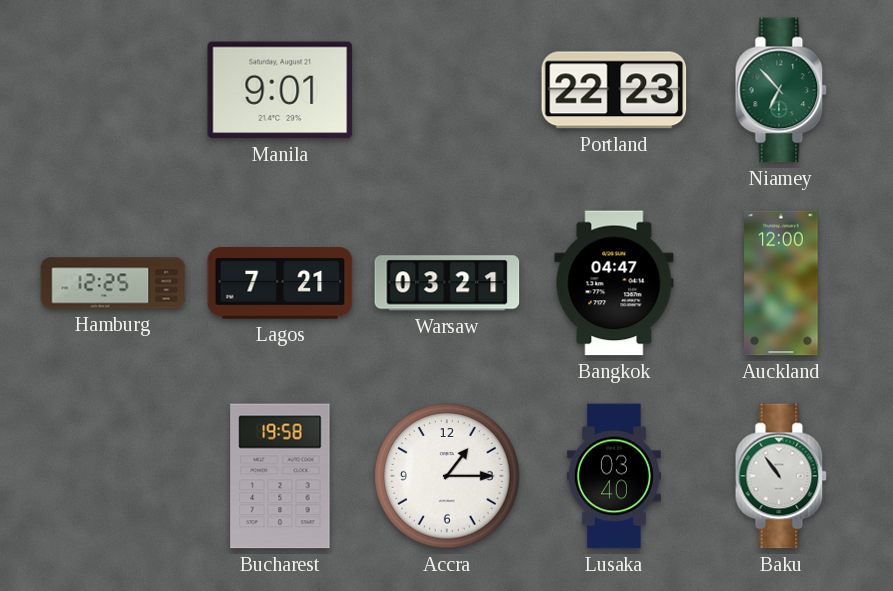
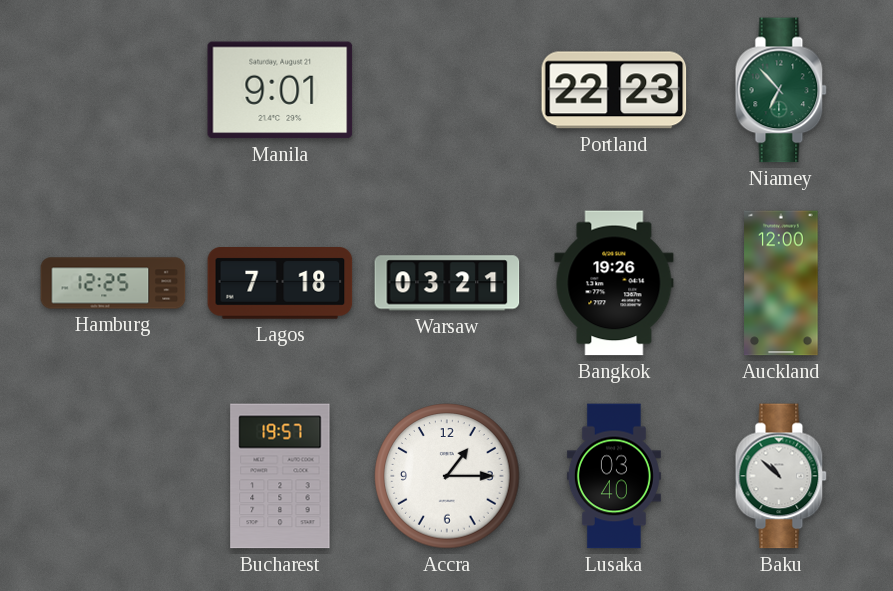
Lagos: 7:21 -> 7:18 (280, 284)
Bangkok: 04:47 -> 19:26 (614, 283)
Bucharest: 19:58 -> 19:57 (280, 476)
Baku: 10:54 -> 10:52 (781, 476)
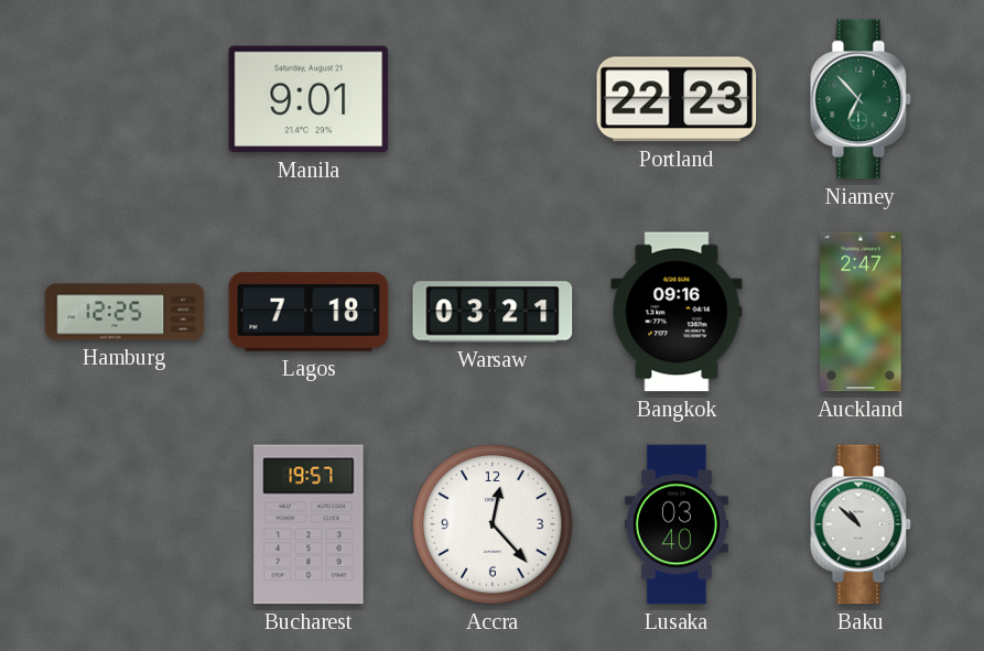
Bangkok: 19:26 -> 09:16 (677, 312)
Auckland: 12:00 -> 2:47 (861, 312)
Accra: 1:15 -> 12:23 (493, 524)
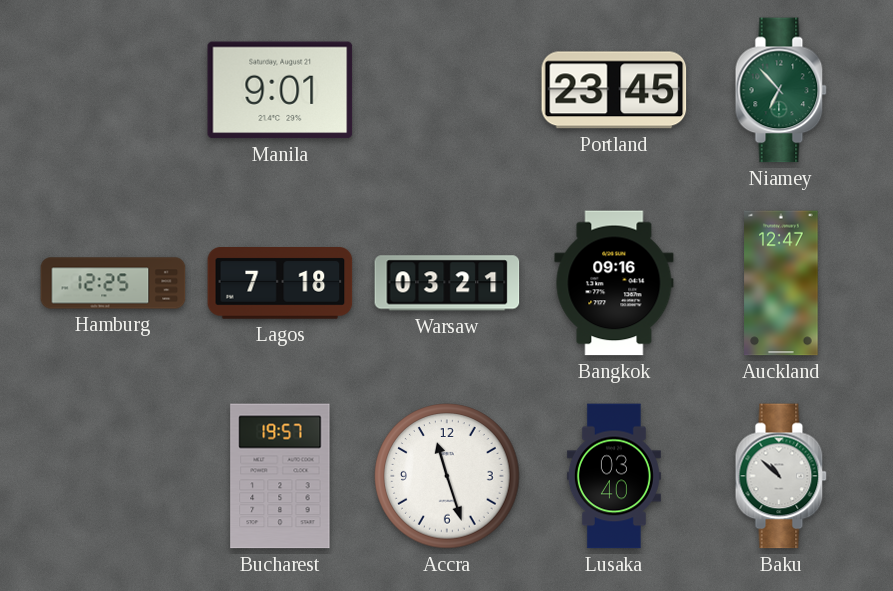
Portland: 22:23 -> 23:45 (614, 90)
Auckland: 2:47 -> 12:47 (781, 283)
Accra: 12:23 -> 11:27 (447, 476)
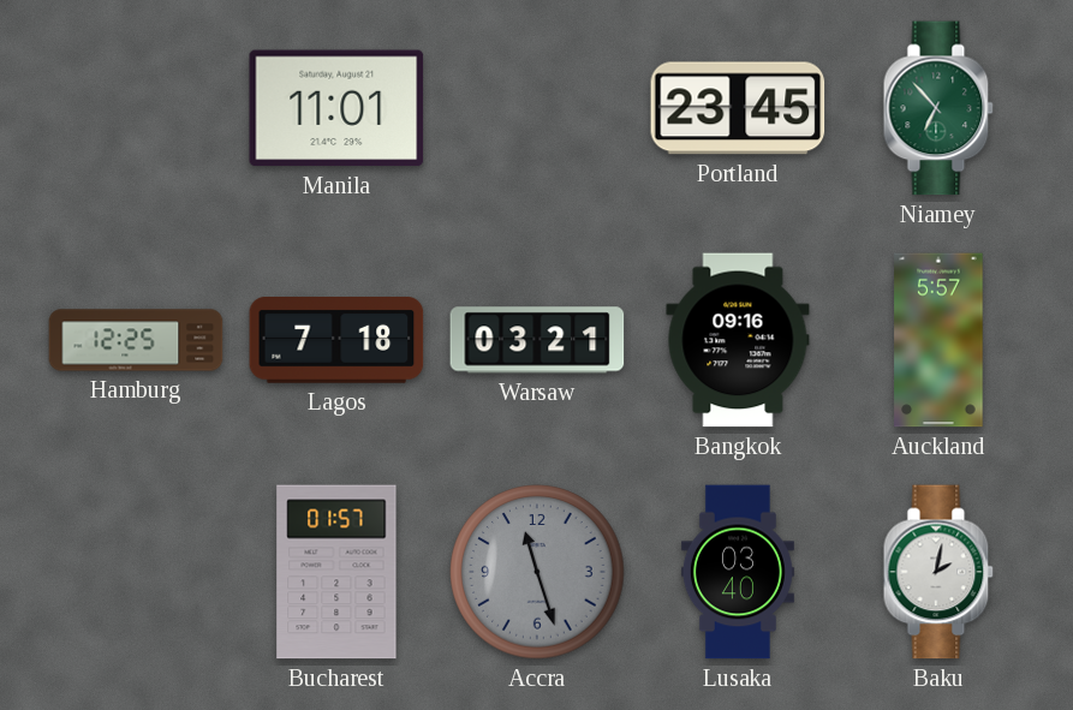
Manila: 9:01 -> 11:01 (336, 108)
Auckland: 12:47 -> 5:57 (938, 340)
Bucharest: 19:57 -> 01:57 (336, 572)
Accra dial: white -> grey (537, 572)
Baku: 10:52 -> 2:02 (938, 572)
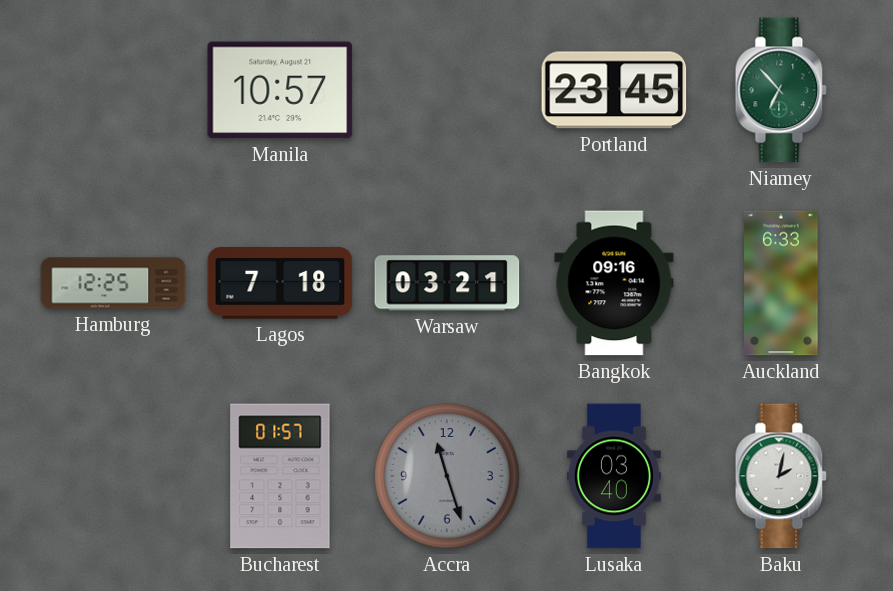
Manila: 11:01 -> 10:57 (280, 90)
Auckland: 5:57 -> 6:33 (781, 283)
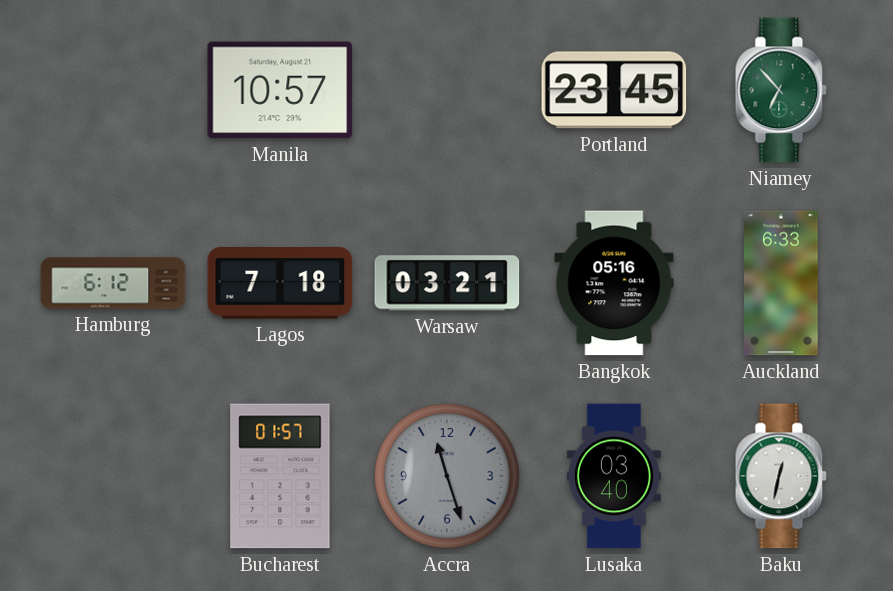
Hamburg: 12:25 -> 6:12 (113, 283)
Bangkok: 09:16 -> 05:16 (614, 283)
Baku: 2:02 -> 12:32 (781, 476)
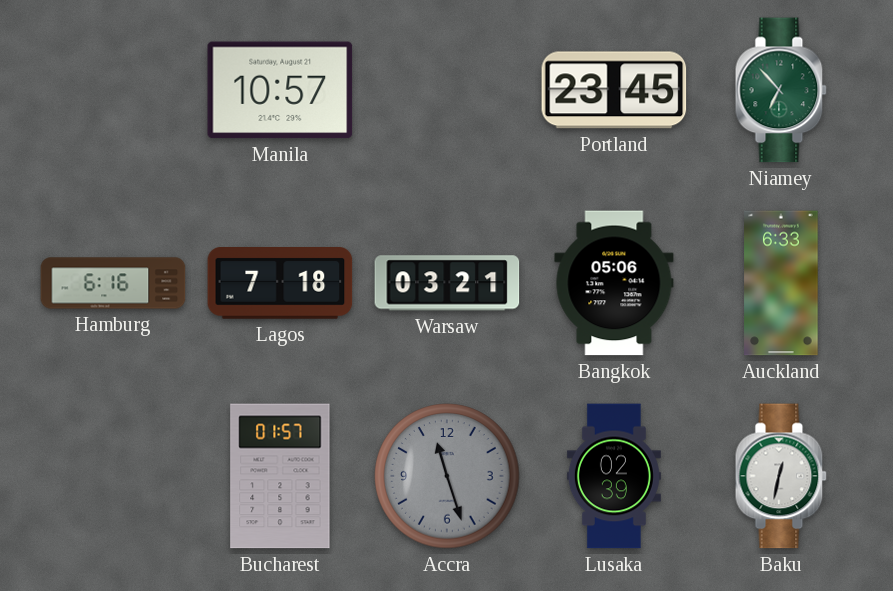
Hamburg: 6:12 -> 6:16 (113, 283)
Bangkok: 05:16 -> 05:06 (614, 283)
Lusaka: 03:40 -> 02:39 (614, 476)
